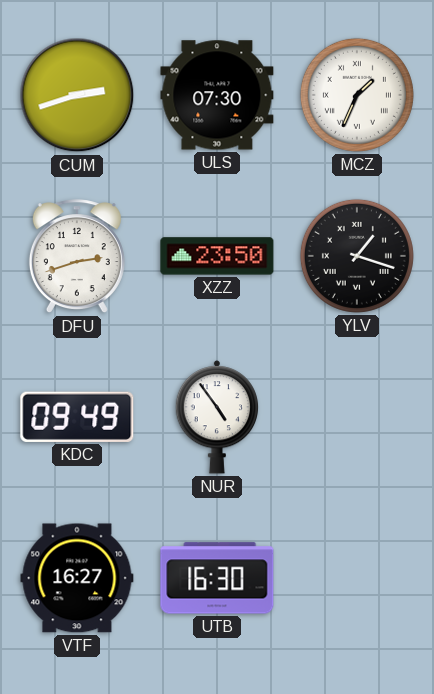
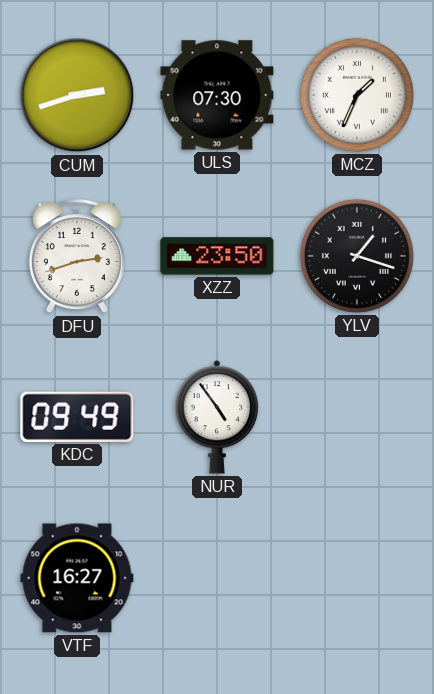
UTB: 16:30 -> none (217, 578)
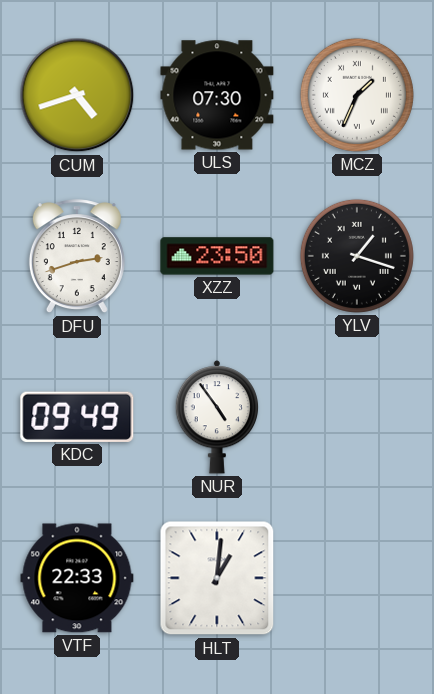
CUM: 2:42 -> 4:42 (77, 95)
VTF: 16:27 -> 22:33 (77, 578)
HLT: none -> 1:01 (217, 578)
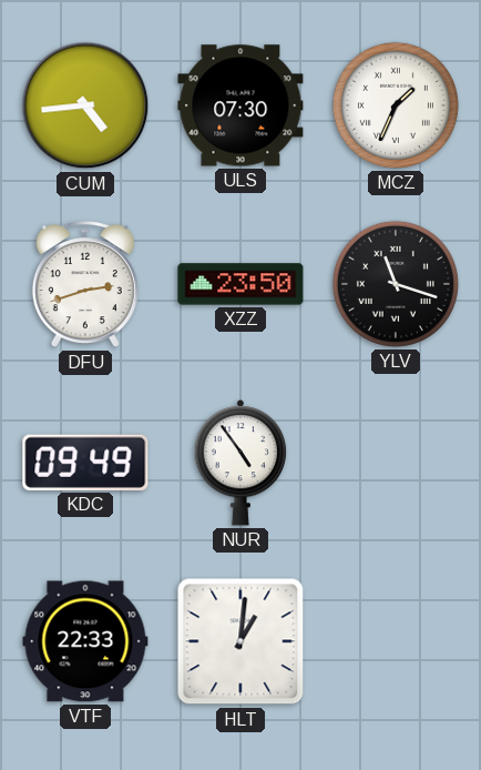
CUM: 4:42 -> 4:44 (85, 105)
YLV: 1:18 -> 11:18 (396, 284)
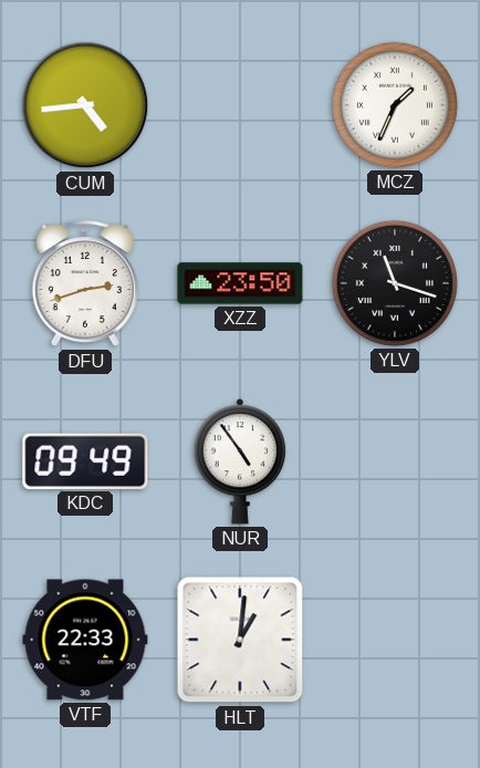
ULS: 07:30 -> none (240, 105)
